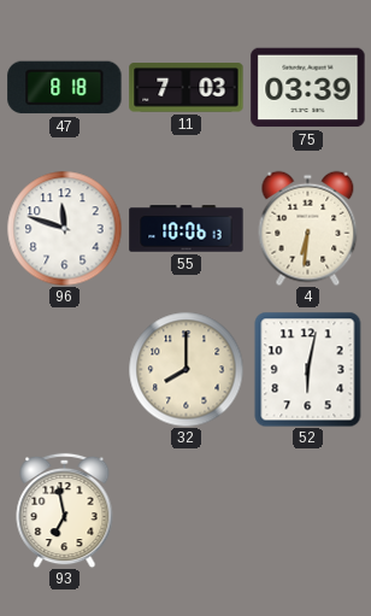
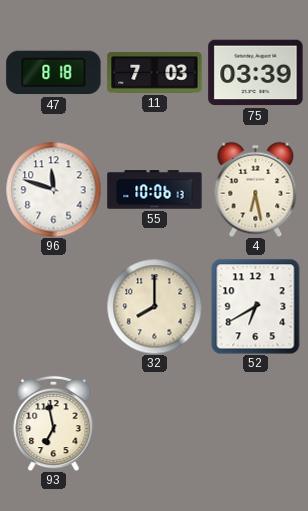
4: 6:31 -> 6:28 (256, 189)
52: 6:02 -> 6:40 (256, 306)
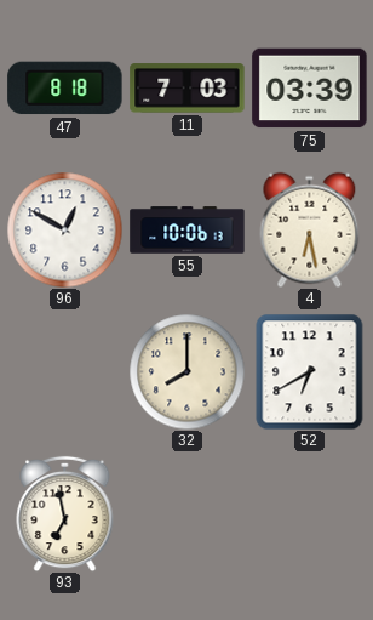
96: 11:48 -> 12:50 (64, 229)
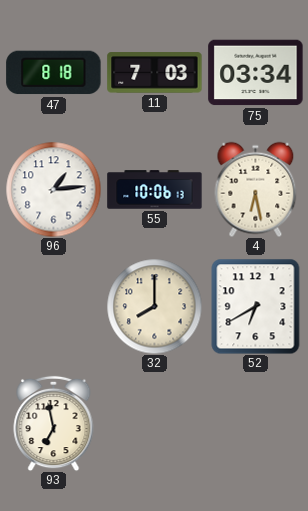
75: 03:39 -> 03:34 (256, 73)
96: 12:50 -> 1:14 (53, 189)
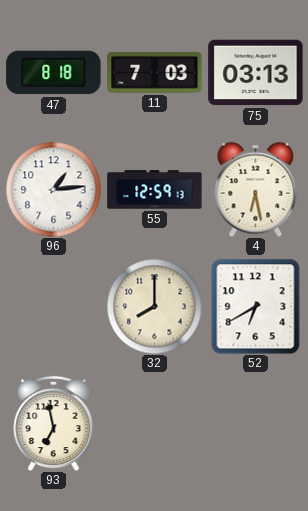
75: 03:34 -> 03:13 (256, 73)
55: 10:06 -> 12:59 (155, 190)
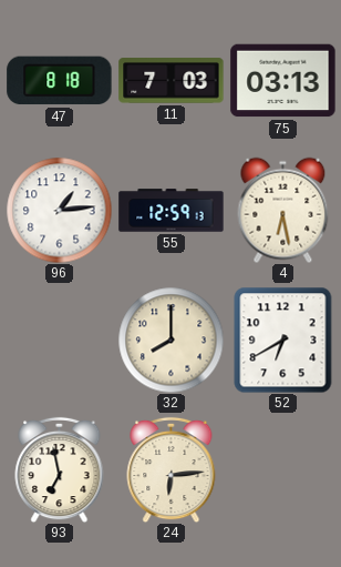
24: none -> 6:14 (172, 469)
